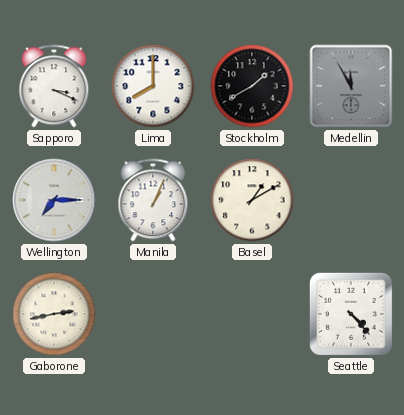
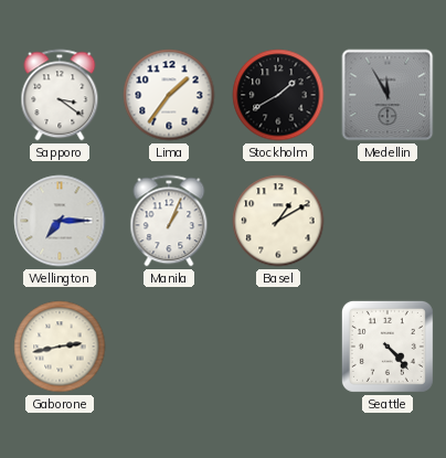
Sapporo: 3:19 -> 3:21 (60, 95)
Lima: 8:00 -> 1:36 (169, 95)
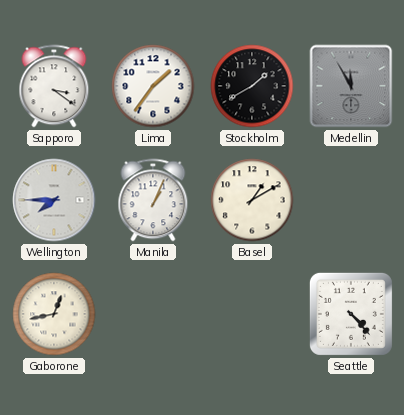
Wellington: 7:15 -> 7:45 (54, 200)
Gaborone: 2:43 -> 12:43 (54, 314)
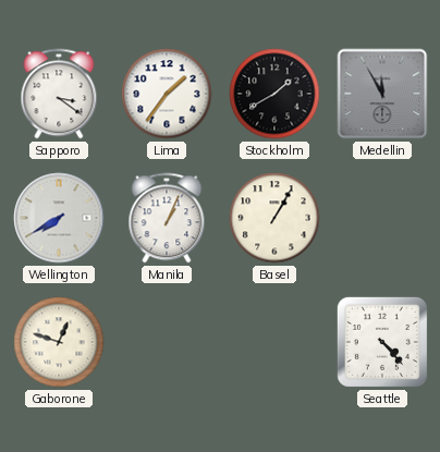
Wellington: 7:45 -> 7:40 (59, 218)
Basel: 1:10 -> 1:05 (274, 218)
Gaborone: 12:43 -> 12:48 (59, 342)
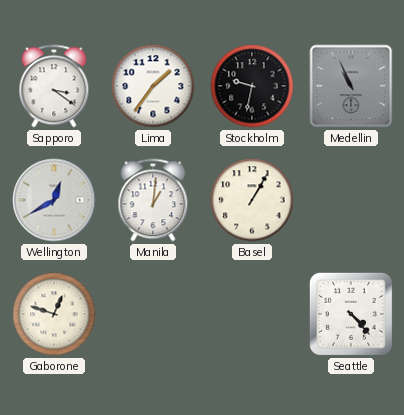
Stockholm: 1:40 -> 9:32 (252, 86)
Medellin: 11:55 -> 10:56 (351, 86)
Wellington: 7:40 -> 12:40 (54, 200)
Manila: 1:04 -> 1:01 (153, 200)
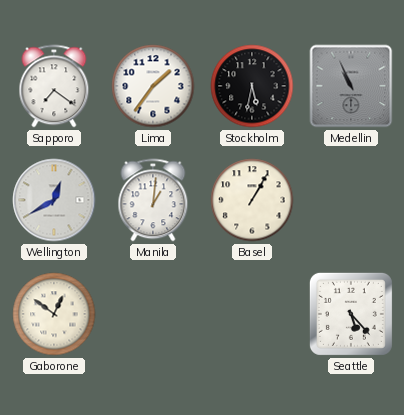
Sapporo: 3:21 -> 7:21 (54, 86)
Stockholm: 9:32 -> 5:32 (252, 86)
Gaborone: 12:48 -> 12:51 (54, 314)
Seattle: 4:23 -> 5:23 (351, 314)
